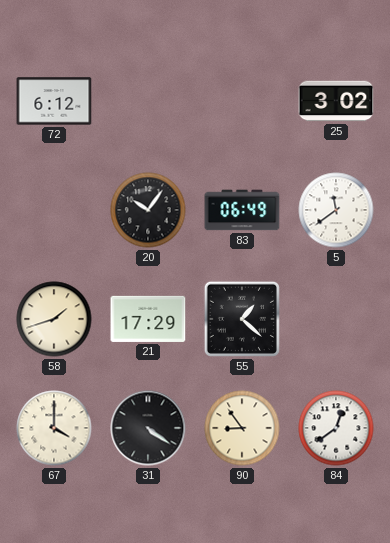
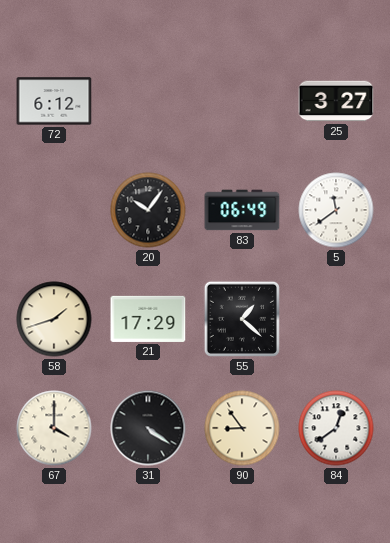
25: 3:02 -> 3:27 (336, 101)
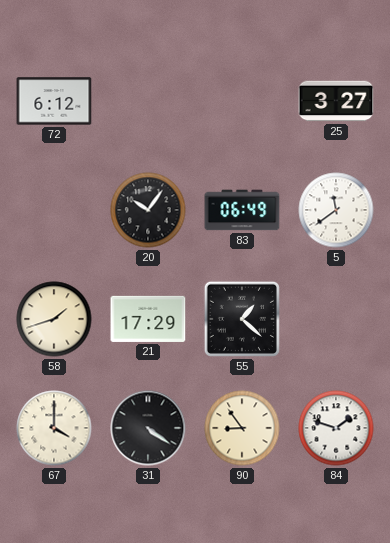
84: 12:39 -> 1:48 (336, 428)
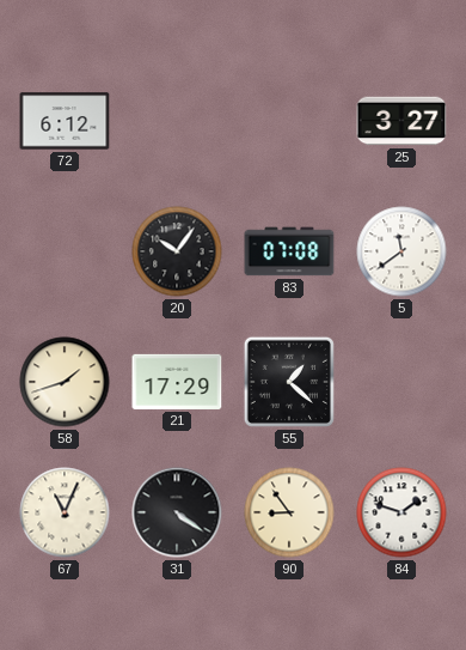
83: 06:49 -> 07:08 (289, 251)
67: 4:00 -> 11:04 (65, 512)
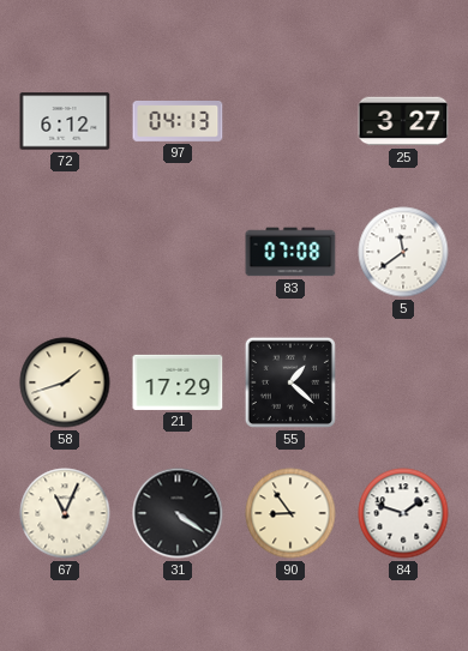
97: none -> 04:13 (178, 122)
20: 10:06 -> none (177, 251)
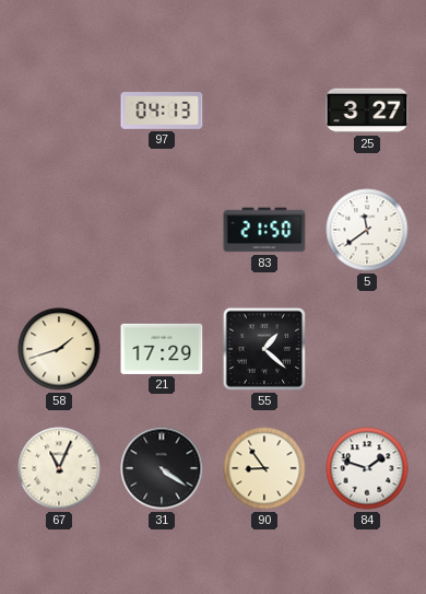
72: 6:12 -> none (65, 121)
83: 07:08 -> 21:50 (264, 230)
